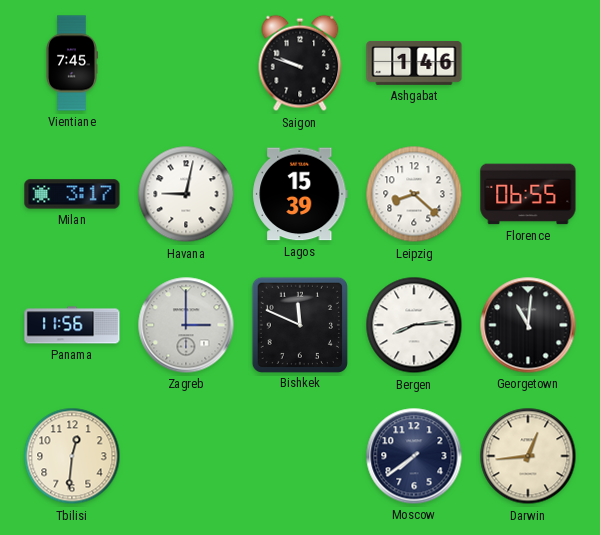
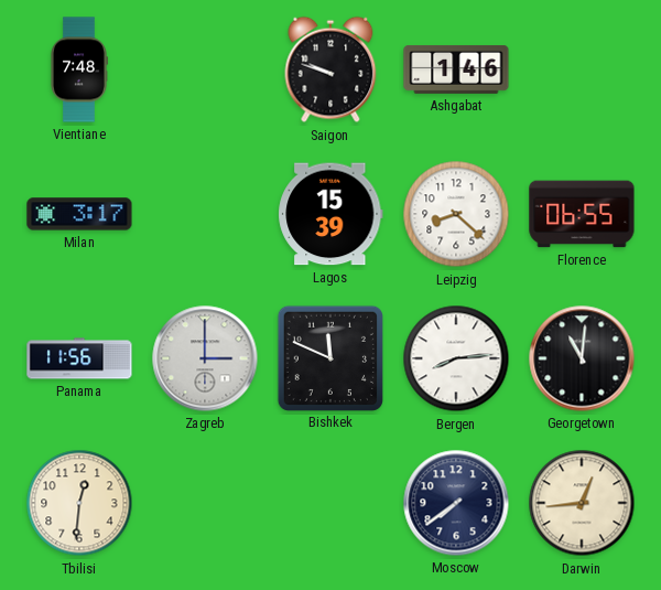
Vientiane: 7:45 -> 7:48 (78, 69)
Havana: 9:02 -> none (186, 194)
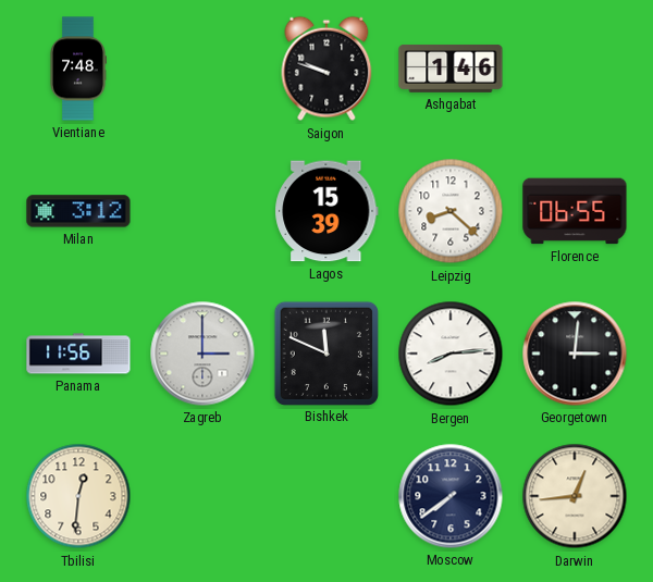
Milan: 3:17 -> 3:12 (78, 211)
Georgetown: 11:01 -> 3:01 (575, 354)
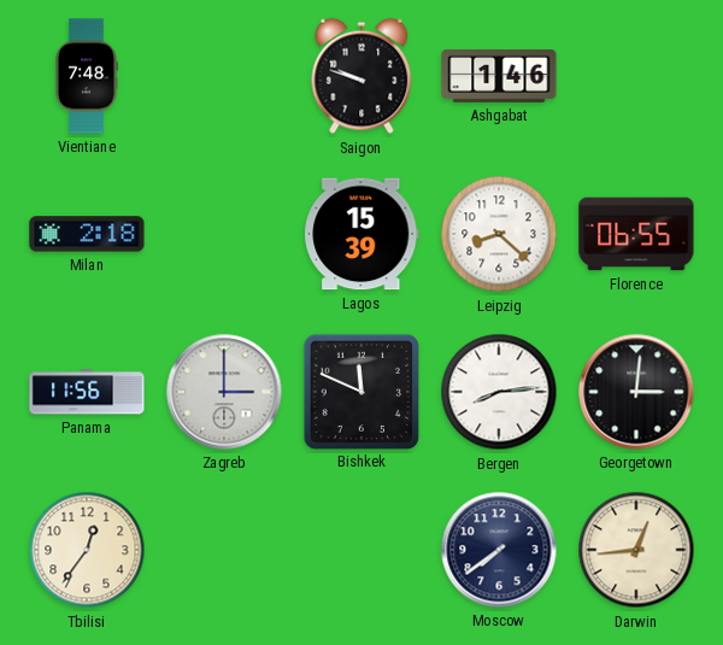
Milan: 3:12 -> 2:18 (87, 234)
Tbilisi: 12:31 -> 12:36 (87, 550)
